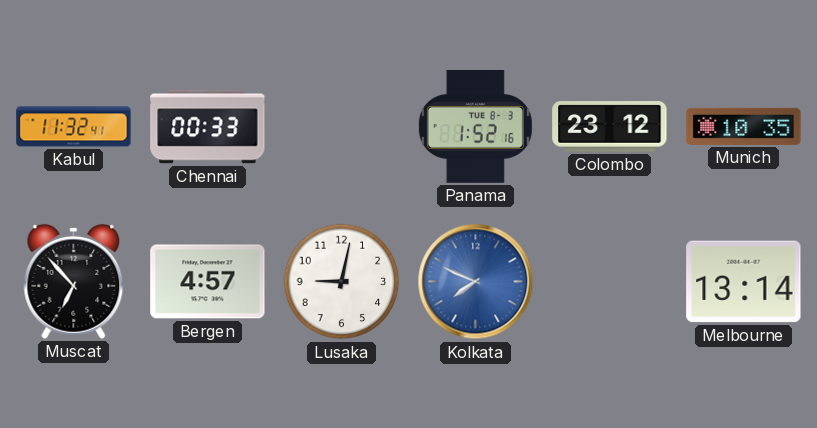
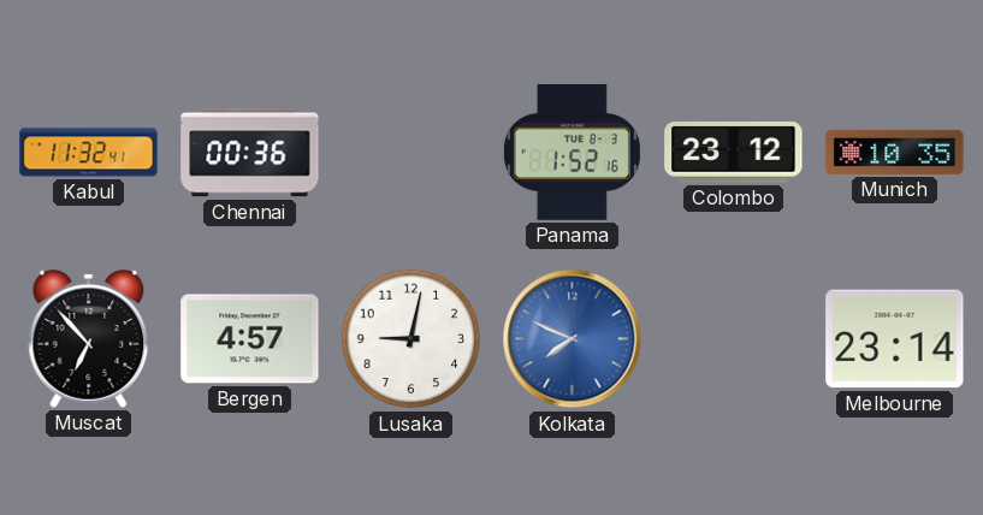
Chennai: 00:33 -> 00:36 (250, 153)
Melbourne: 13:14 -> 23:14 (895, 339)
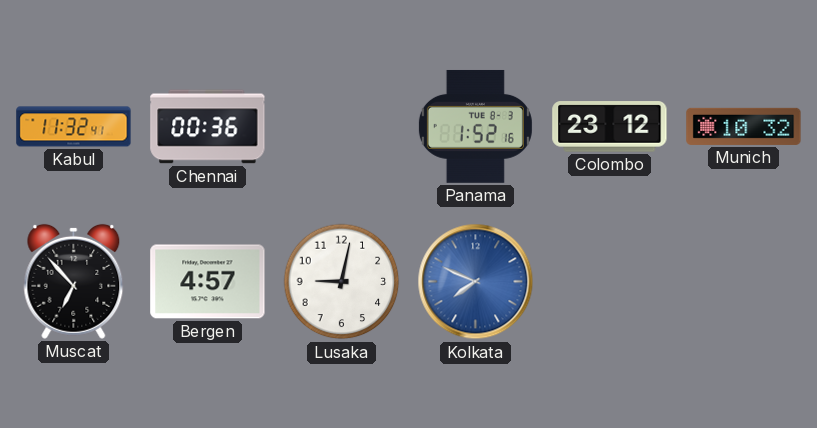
Munich: 10:35 -> 10:32 (744, 126)
Melbourne: 23:14 -> none (895, 339)
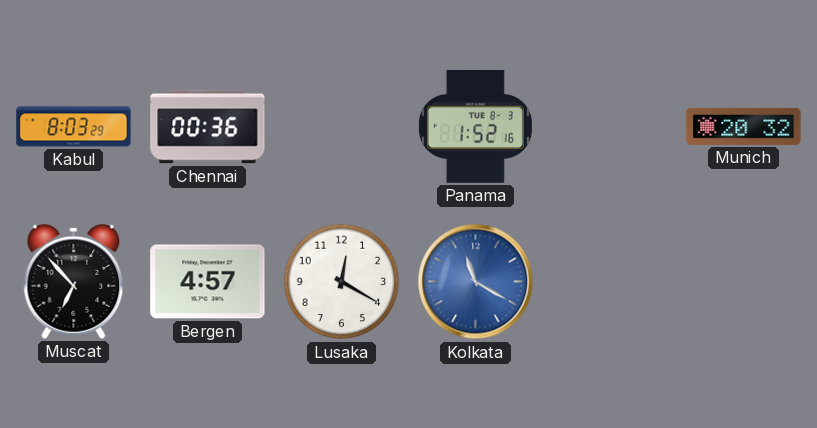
Kabul: 11:32 -> 8:03 (74, 127)
Colombo: 23:12 -> none (610, 127)
Munich: 10:32 -> 20:32 (744, 126)
Lusaka: 9:02 -> 12:20 (342, 282)
Kolkata: 7:49 -> 11:20 (476, 282)
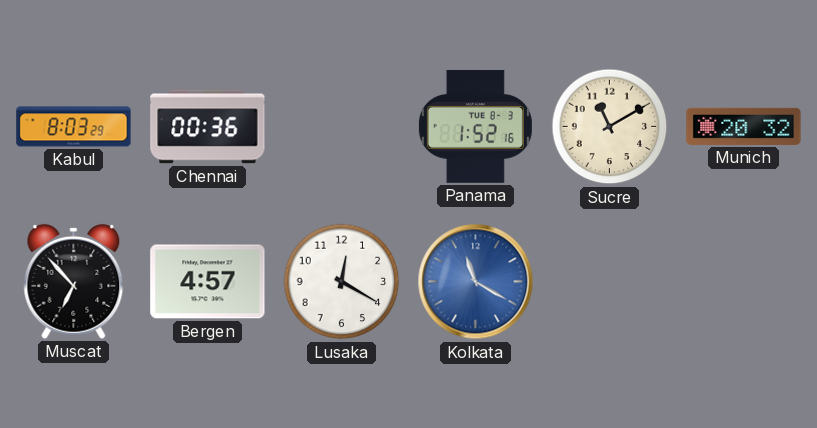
Sucre: none -> 11:10 (610, 127)
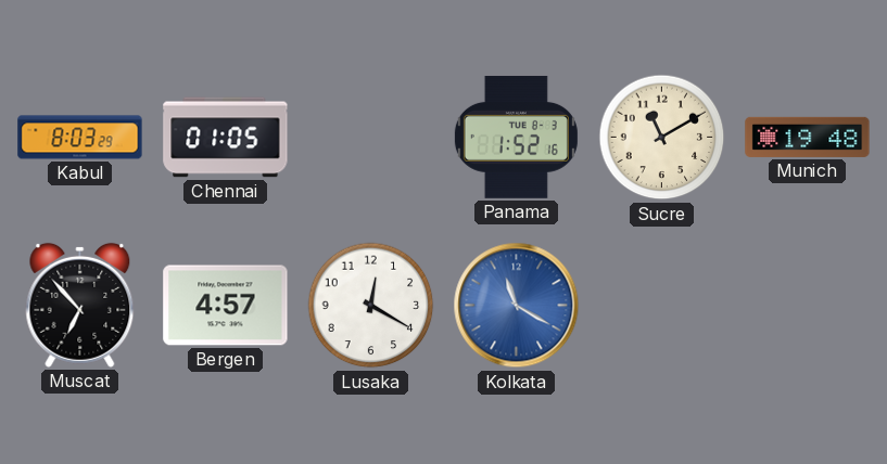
Chennai: 00:36 -> 01:05 (226, 138)
Munich: 20:32 -> 19:48 (808, 137)
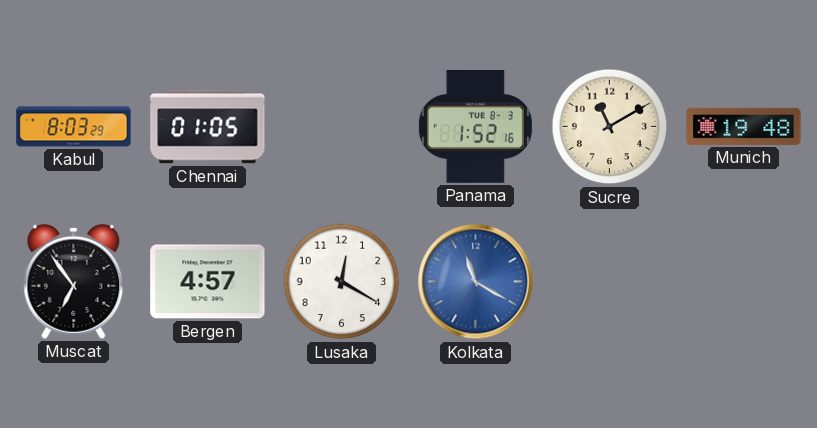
Muscat: 6:53 -> 6:54 (74, 281)
